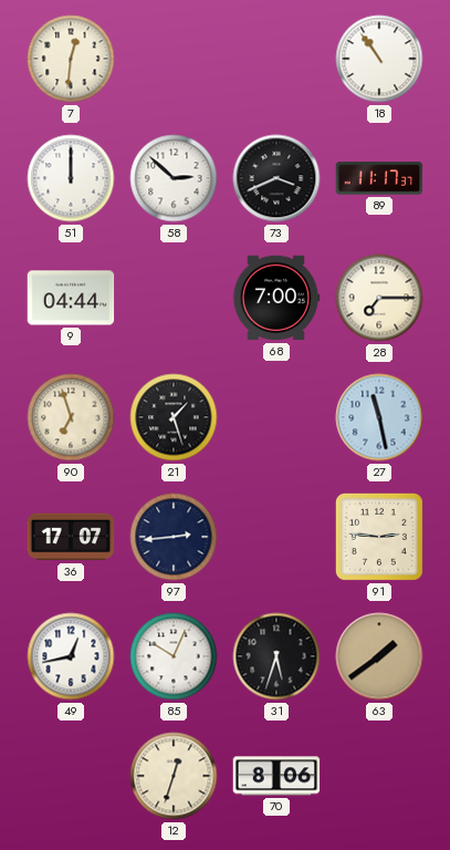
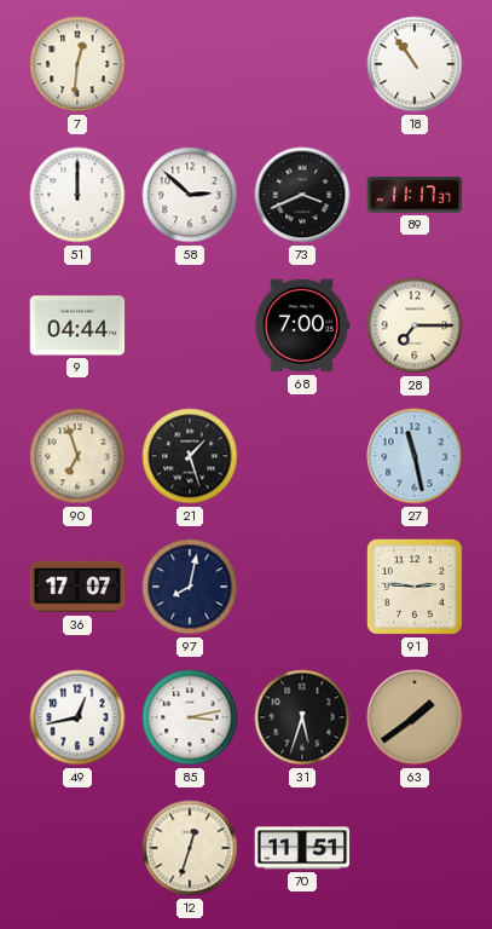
97: 2:44 -> 8:02 (190, 587)
85: 10:04 -> 3:13 (190, 717)
70: 8:06 -> 11:51 (302, 848)
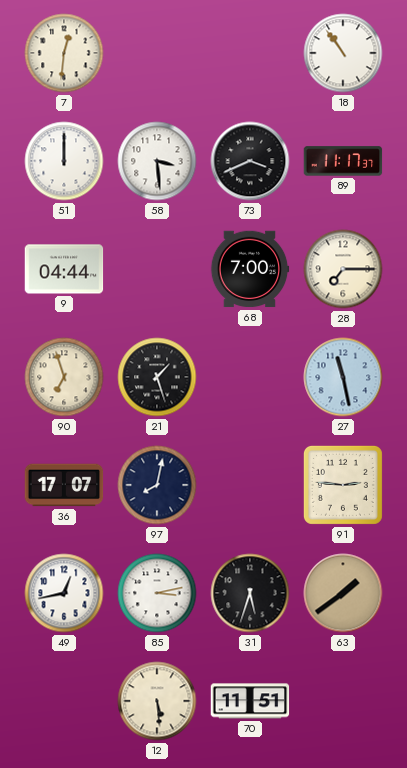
58: 2:52 -> 3:29 (157, 161)
12: 12:33 -> 5:29 (157, 701)
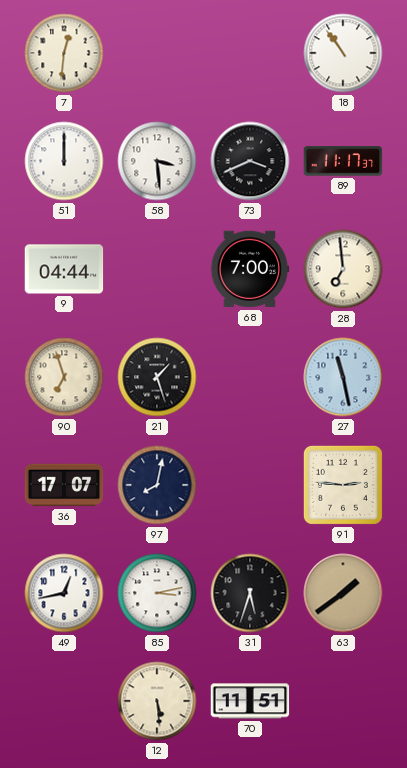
28: 7:15 -> 6:59 (343, 269)
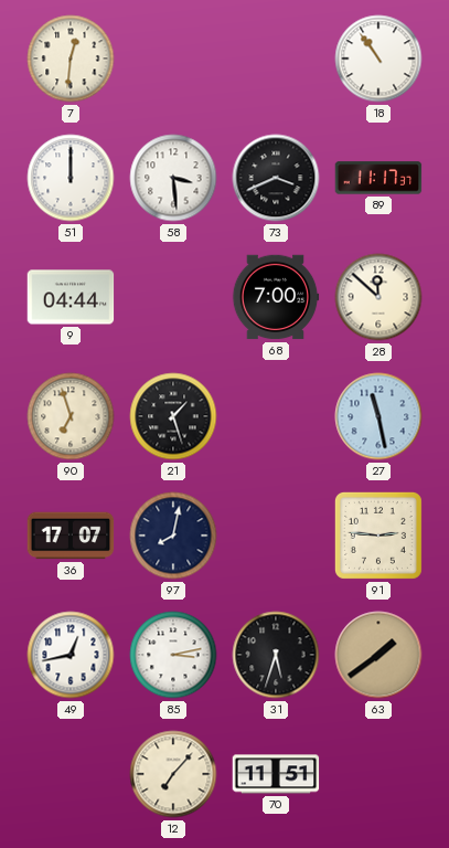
28: 6:59 -> 11:52 (378, 297)
12: 5:29 -> 7:07 (173, 774)
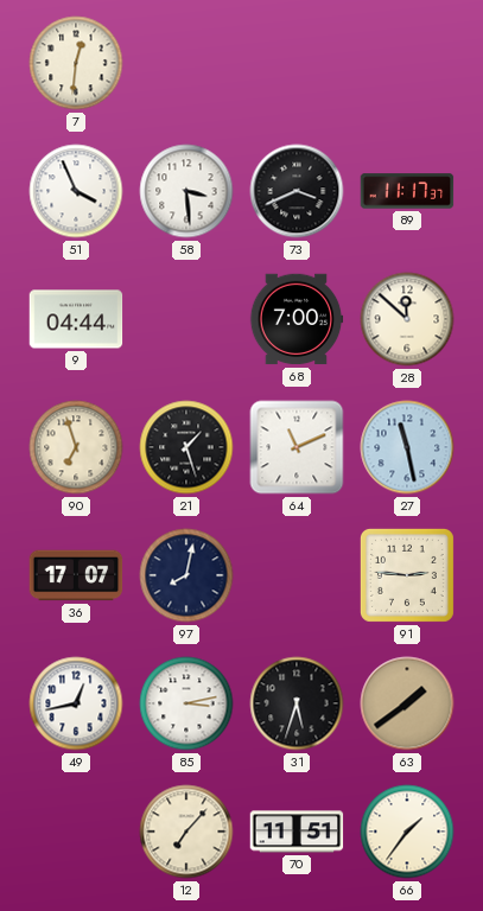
18: 10:54 -> none (378, 59)
51: 12:00 -> 3:56 (76, 191)
64: none -> 11:11 (297, 447)
66: none -> 1:36 (407, 832)
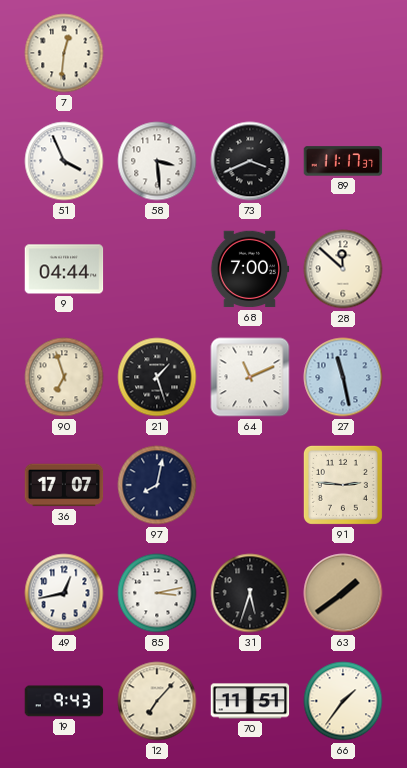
19: none -> 9:43 (64, 701)
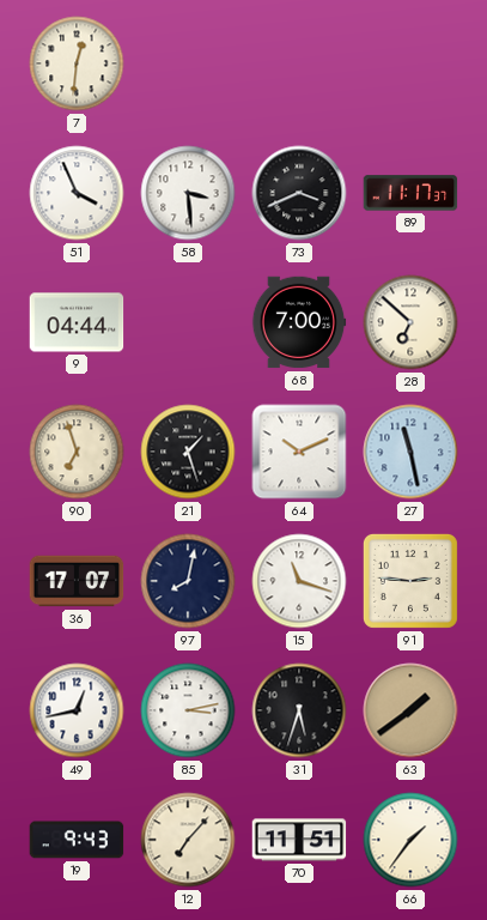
28: 11:52 -> 6:52 (410, 322)
64: 11:11 -> 10:11 (299, 452)
15: none -> 11:18 (299, 581)
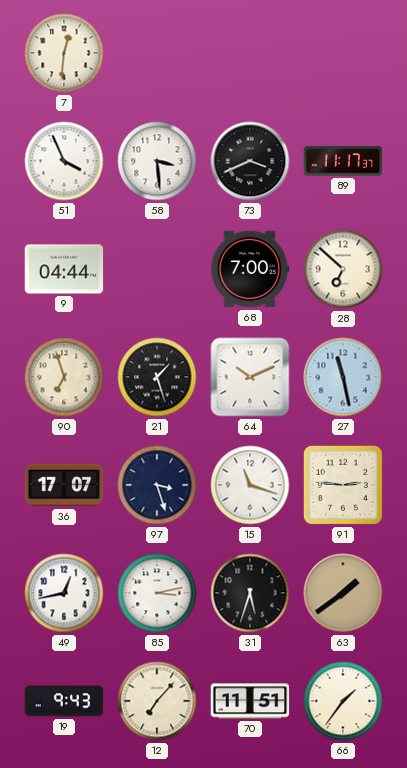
97: 8:02 -> 3:27 (157, 485)
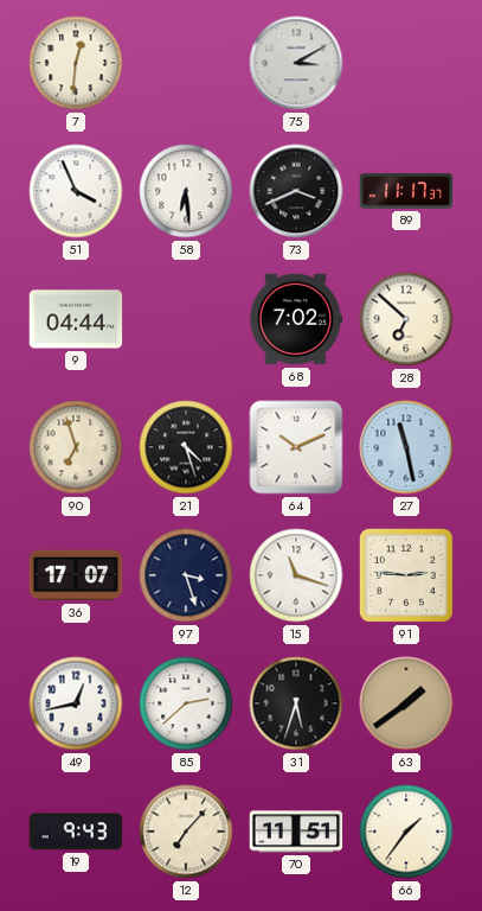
75: none -> 3:10 (296, 63)
58: 3:29 -> 6:29 (186, 191)
68: 7:00 -> 7:02 (296, 319)
21: 1:27 -> 4:27 (186, 447)
85: 3:13 -> 2:38 (186, 703)
